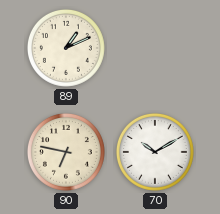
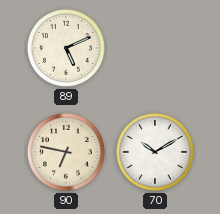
89: 1:11 -> 5:11 (66, 48)
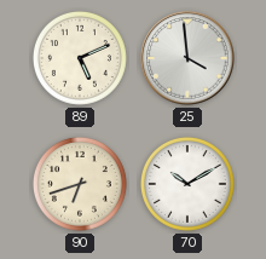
25: none -> 3:59 (187, 58)
90: 6:47 -> 6:42 (80, 184)
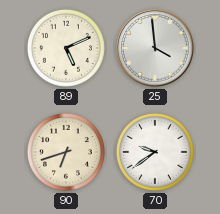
70: 10:10 -> 9:39 (155, 152)
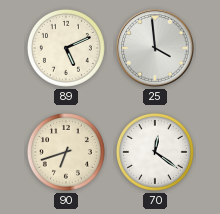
70: 9:39 -> 12:21 (155, 152)
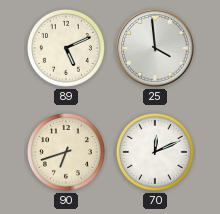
70: 12:21 -> 12:11 (155, 152)
